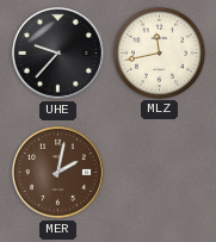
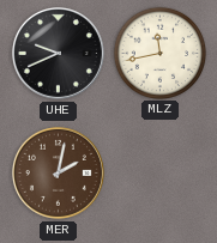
UHE: 9:37 -> 9:41 (58, 53)
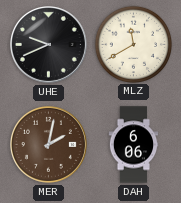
MLZ: 11:43 -> 11:40 (133, 44)
DAH: none -> 6:06 (134, 145)
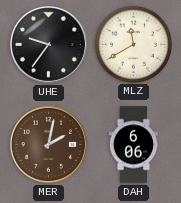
UHE: 9:41 -> 9:36 (48, 44)
